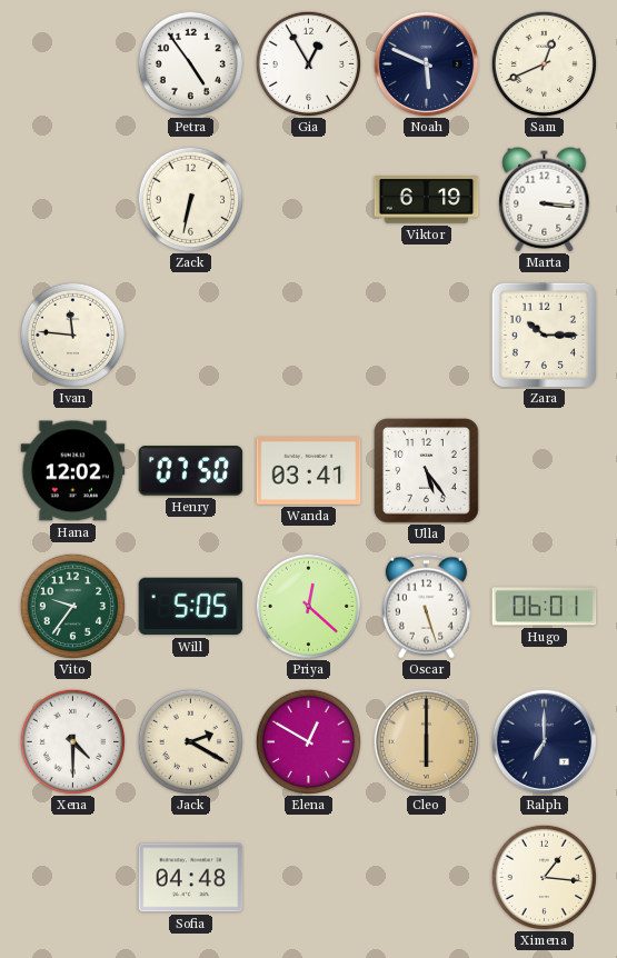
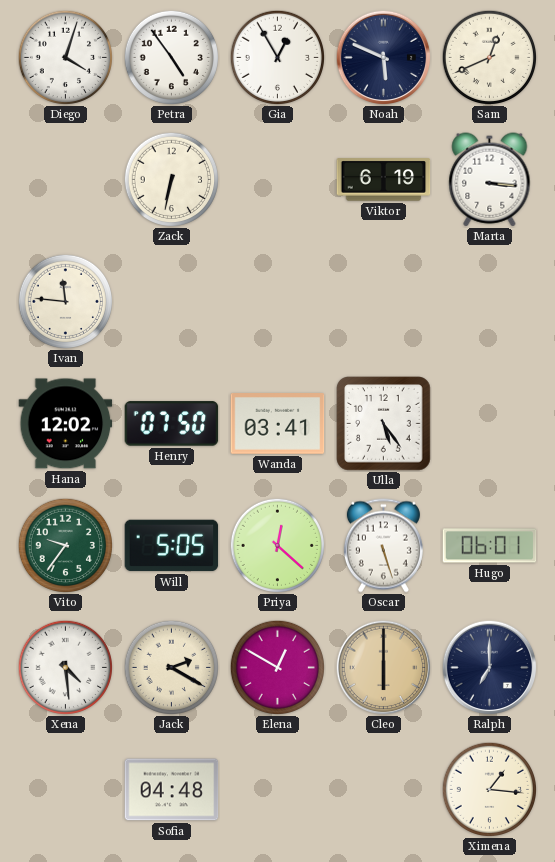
Diego: none -> 4:03 (65, 57)
Zara: 10:15 -> none (544, 335)
Xena: 4:30 -> 4:29 (65, 667)
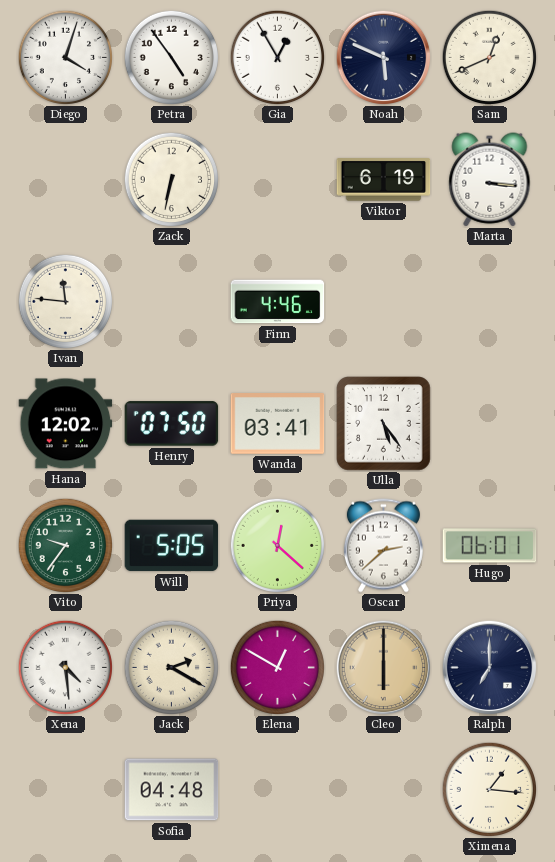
Finn: none -> 4:46 (278, 302)
Oscar: 5:27 -> 2:38 (383, 546)
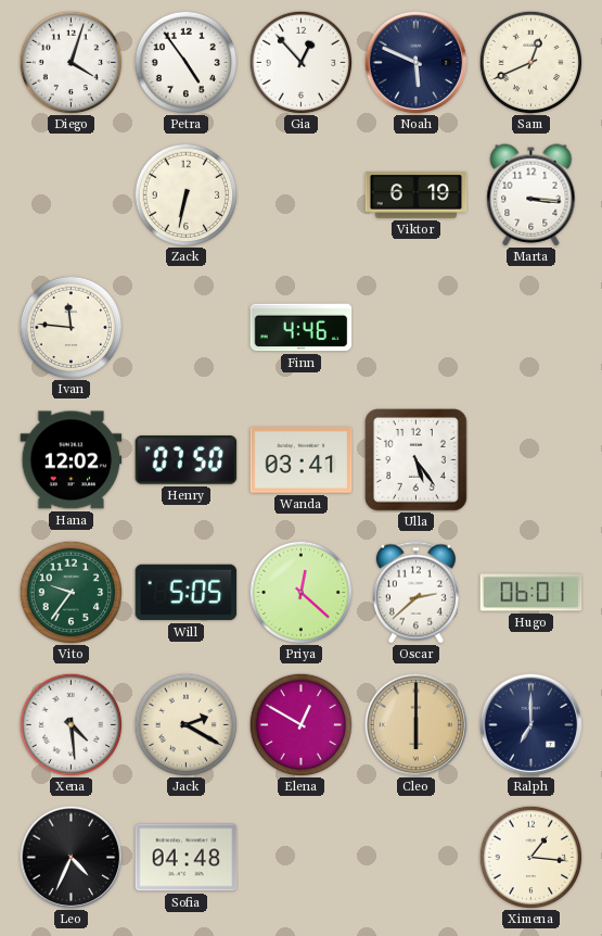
Gia: 12:55 -> 12:53 (300, 62)
Leo: none -> 4:34 (71, 857)
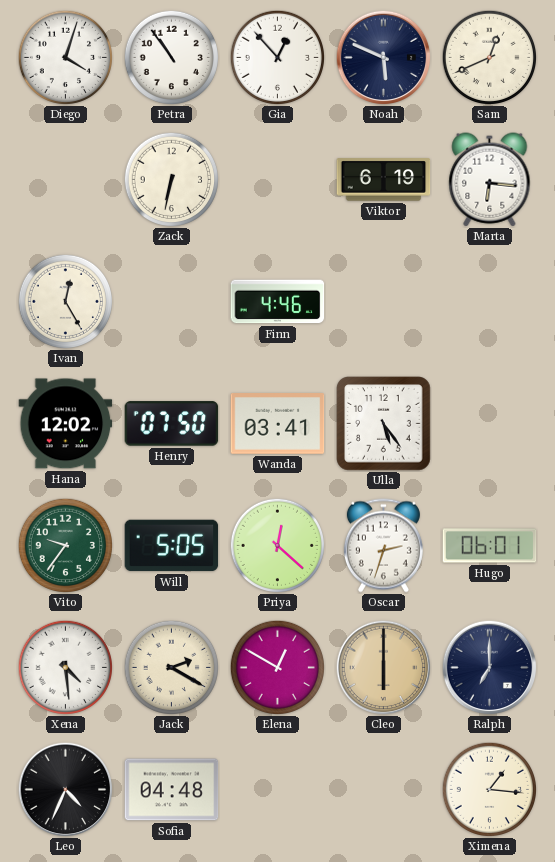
Petra: 4:54 -> 10:54 (171, 57)
Marta: 3:16 -> 6:16 (490, 180)
Ivan: 11:46 -> 12:25 (65, 301)
Oscar: 2:38 -> 2:33 (383, 546)
